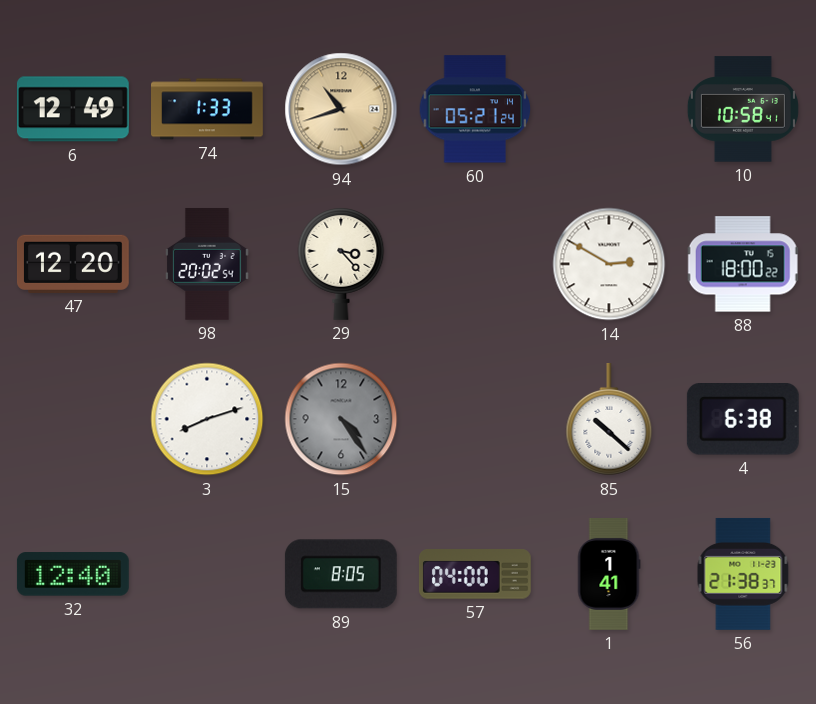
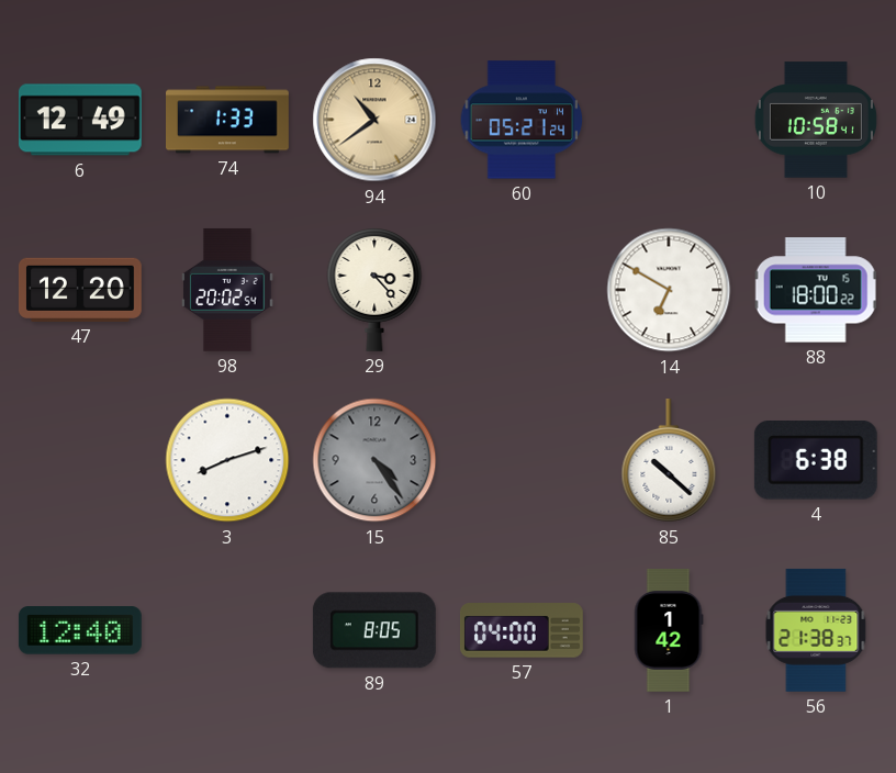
94: 10:42 -> 10:39 (374, 120)
14: 2:50 -> 6:50 (669, 290)
1: 1:41 -> 1:42 (669, 631)
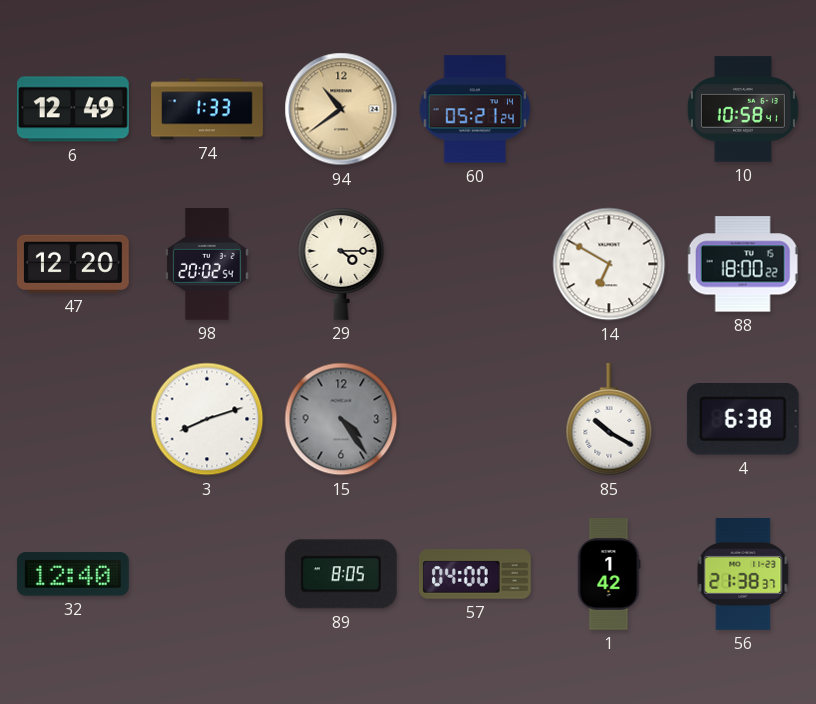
29: 3:23 -> 4:15 (341, 264)
85: 10:22 -> 10:20 (609, 420)
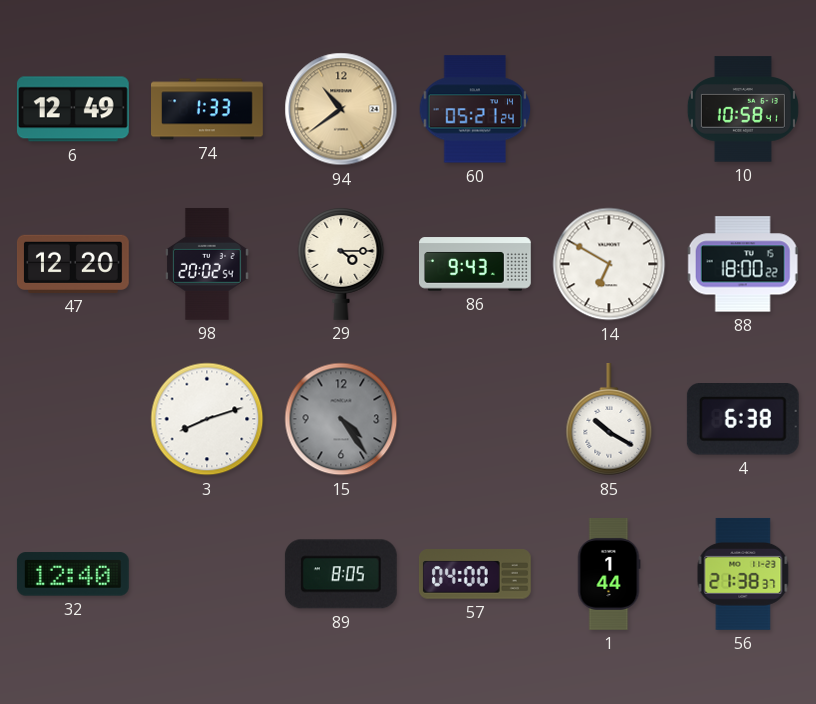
86: none -> 9:43 (476, 264)
1: 1:42 -> 1:44 (609, 575)
